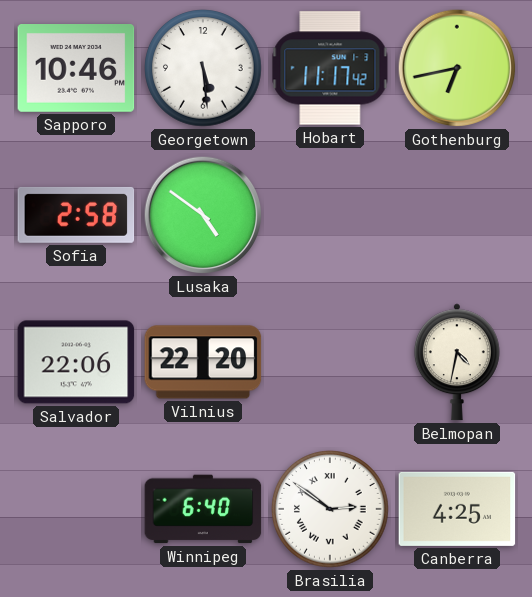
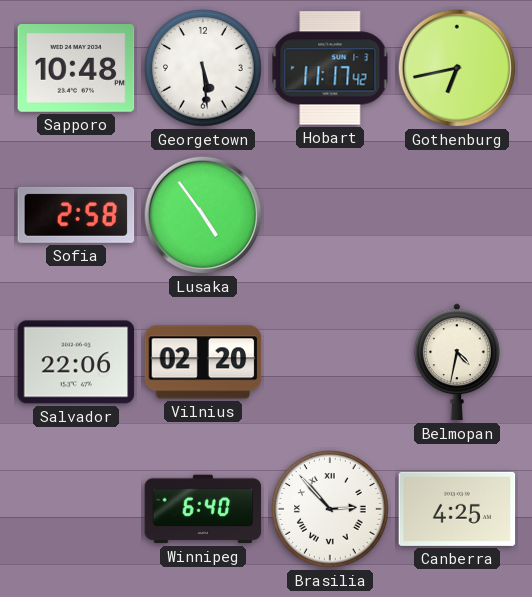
Sapporo: 10:46 -> 10:48 (76, 69)
Lusaka: 4:51 -> 4:54 (203, 215)
Vilnius: 22:20 -> 02:20 (203, 362)
Brasilia: 2:51 -> 2:53 (330, 509)
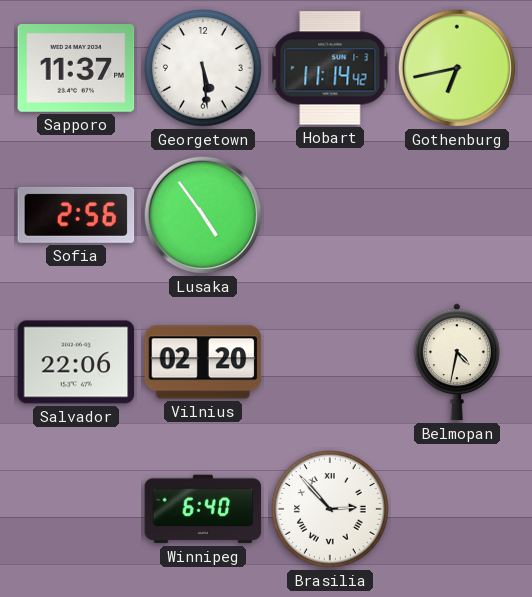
Sapporo: 10:48 -> 11:37 (76, 69)
Hobart: 11:17 -> 11:14 (330, 68)
Sofia: 2:58 -> 2:56 (76, 215)
Canberra: 4:25 -> none (457, 509)
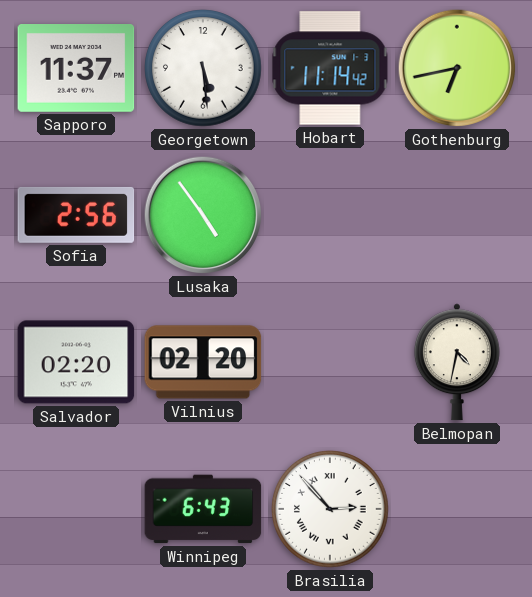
Salvador: 22:06 -> 02:20 (76, 362)
Winnipeg: 6:40 -> 6:43 (203, 509)
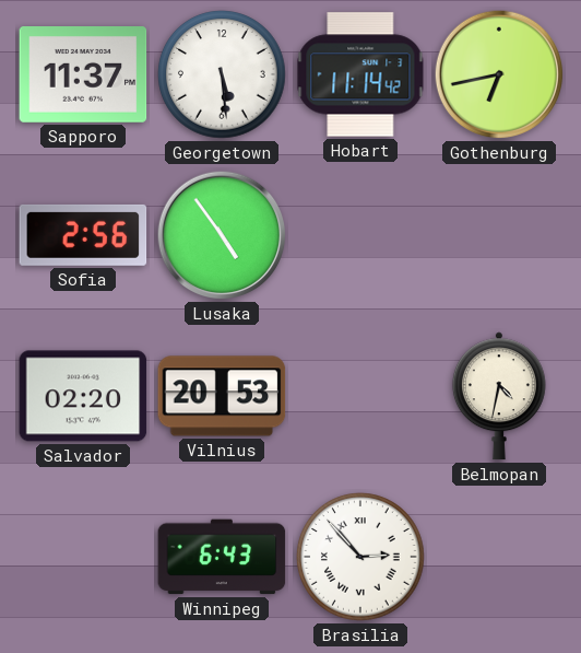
Vilnius: 02:20 -> 20:53 (222, 396)
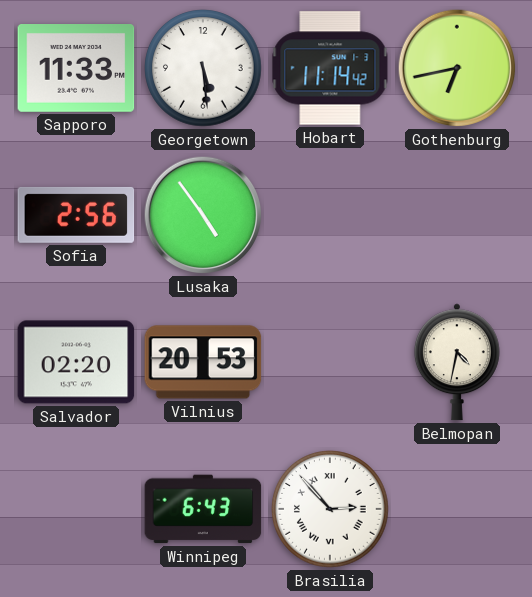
Sapporo: 11:37 -> 11:33 (76, 69)
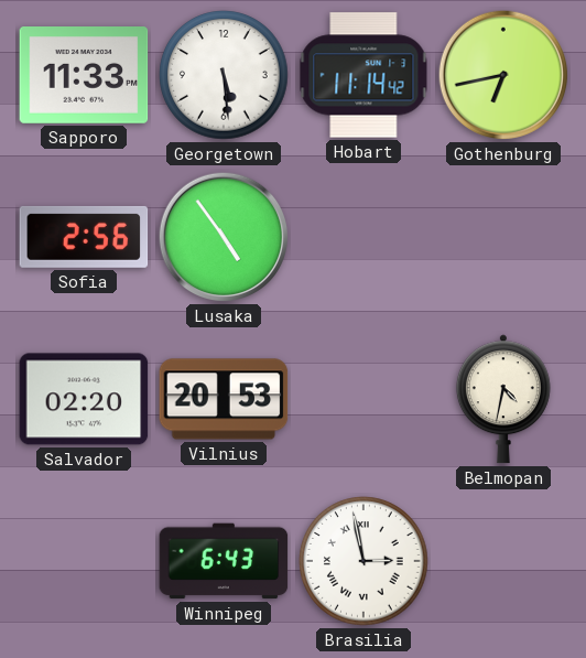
Brasilia: 2:53 -> 2:58 (363, 561)
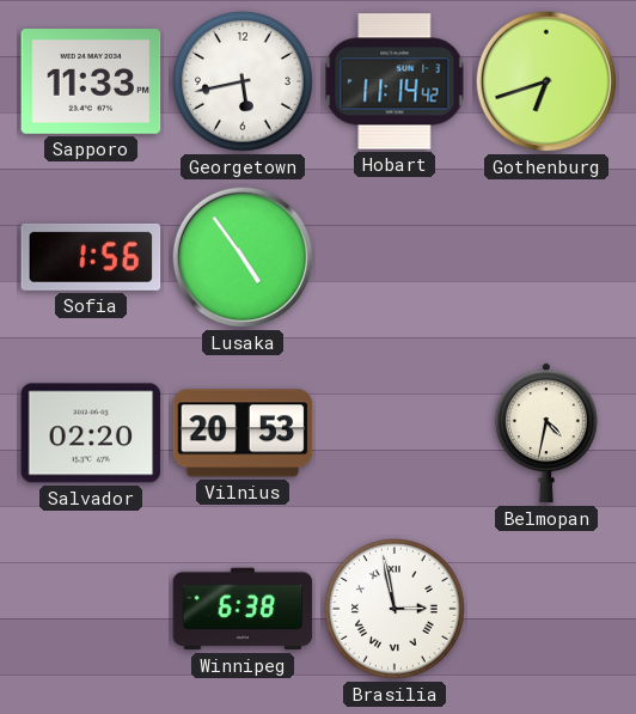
Georgetown: 5:29 -> 5:43 (243, 81)
Gothenburg: 6:43 -> 6:42 (546, 81)
Sofia: 2:56 -> 1:56 (91, 257)
Winnipeg: 6:43 -> 6:38 (243, 609)
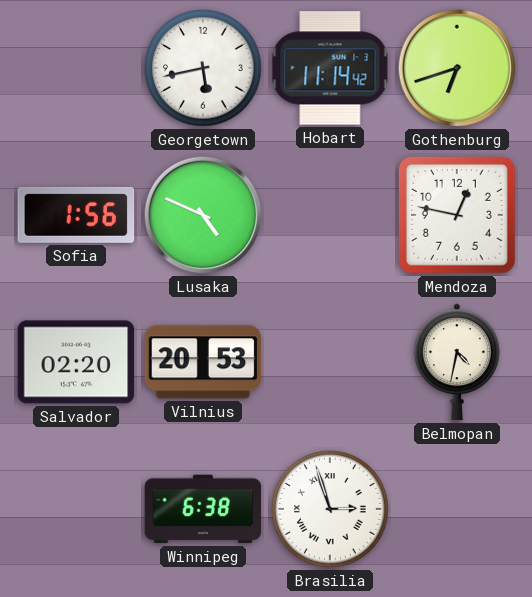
Sapporo: 11:33 -> none (91, 83)
Lusaka: 4:54 -> 4:49 (203, 215)
Mendoza: none -> 12:47 (457, 215)
Brasilia: 2:58 -> 2:57 (330, 509)
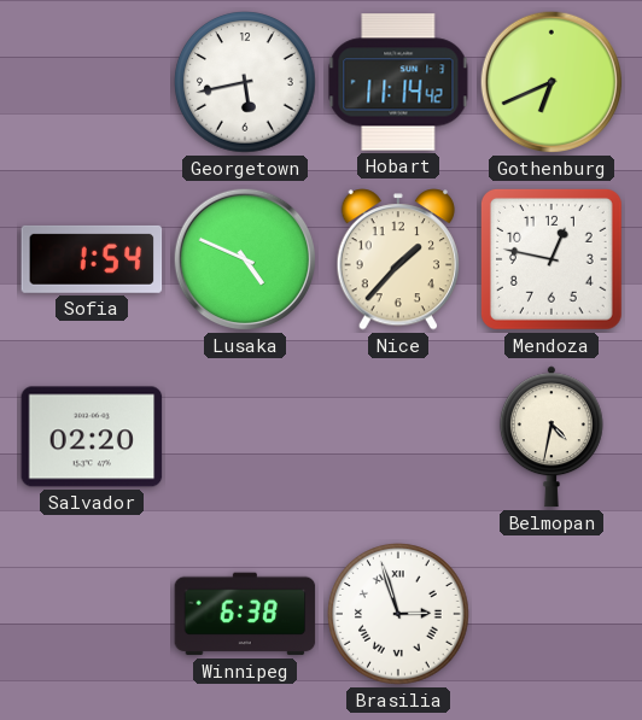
Gothenburg: 6:42 -> 6:41 (551, 82)
Sofia: 1:56 -> 1:54 (92, 259)
Nice: none -> 1:37 (397, 259)
Vilnius: 20:53 -> none (203, 362)
